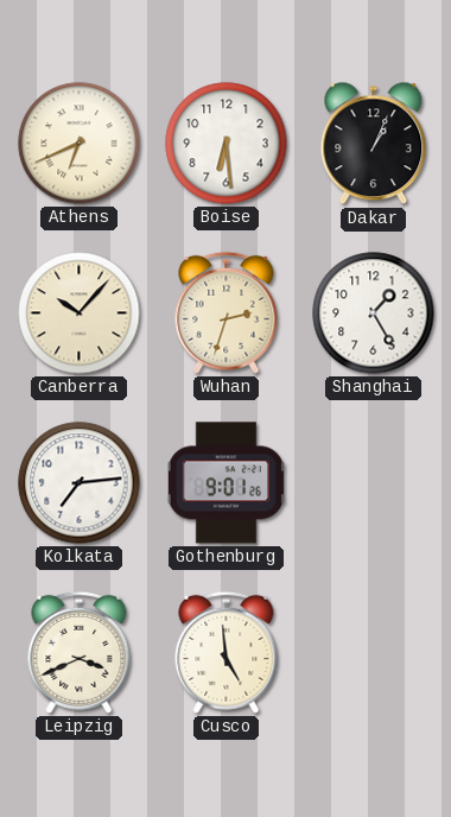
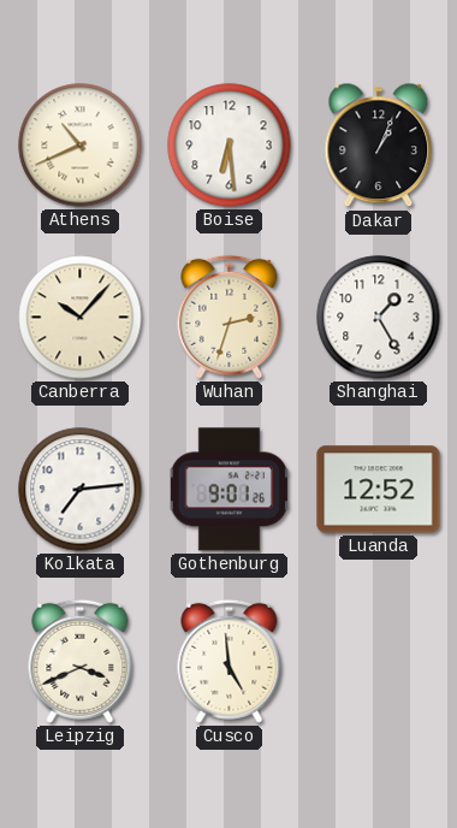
Athens: 6:41 -> 10:41 (81, 146)
Luanda: none -> 12:52 (379, 490)
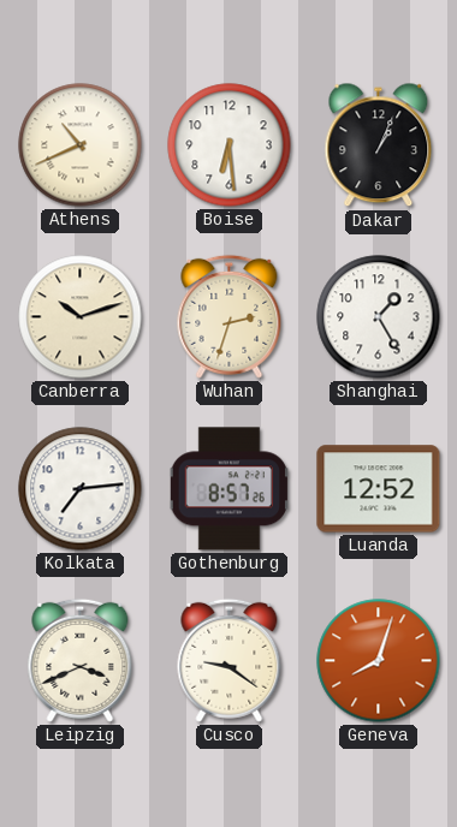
Canberra: 10:07 -> 10:12 (81, 317)
Gothenburg: 9:01 -> 8:57 (228, 489)
Cusco: 4:59 -> 9:21 (230, 660)
Geneva: none -> 8:03 (379, 661)
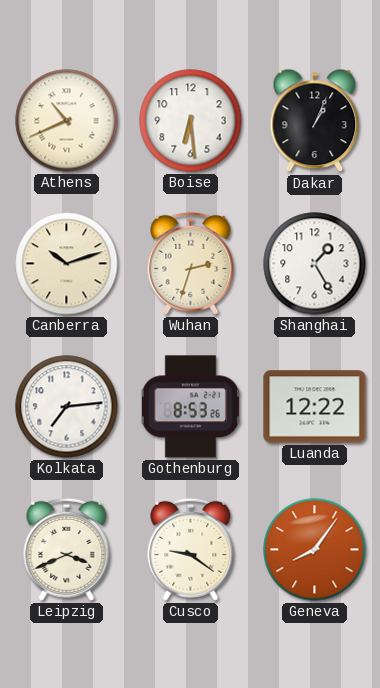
Gothenburg: 8:57 -> 8:53 (190, 407)
Luanda: 12:52 -> 12:22 (315, 407)
Geneva: 8:03 -> 8:06 (315, 550)
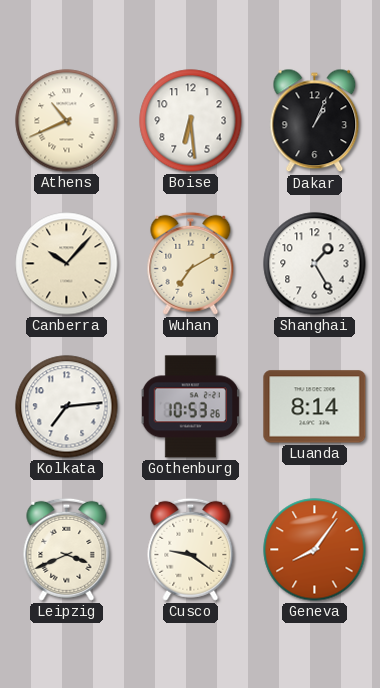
Canberra: 10:12 -> 10:07 (67, 264)
Wuhan: 2:33 -> 7:10 (191, 263)
Gothenburg: 8:53 -> 10:53 (190, 407)
Luanda: 12:22 -> 8:14 (315, 407)
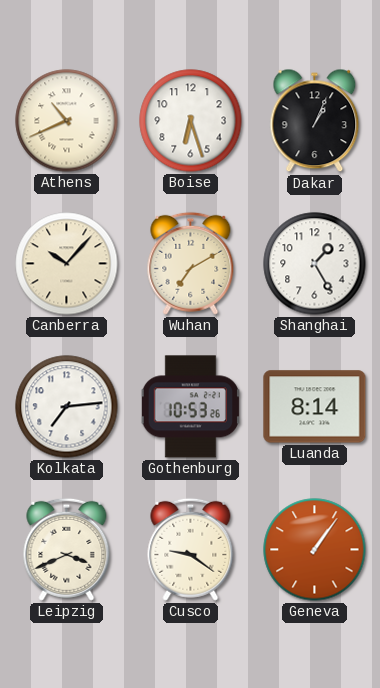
Boise: 6:29 -> 6:27 (191, 121)
Geneva: 8:06 -> 1:06 (315, 550)
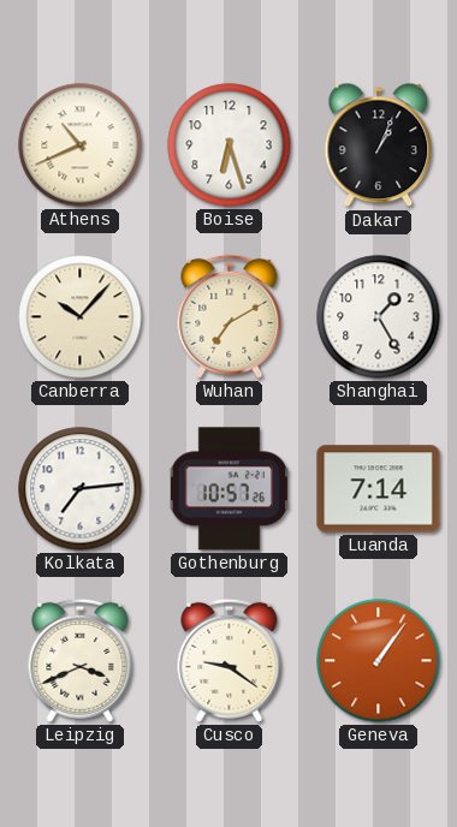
Gothenburg: 10:53 -> 10:57 (228, 489)
Luanda: 8:14 -> 7:14 (379, 489)
